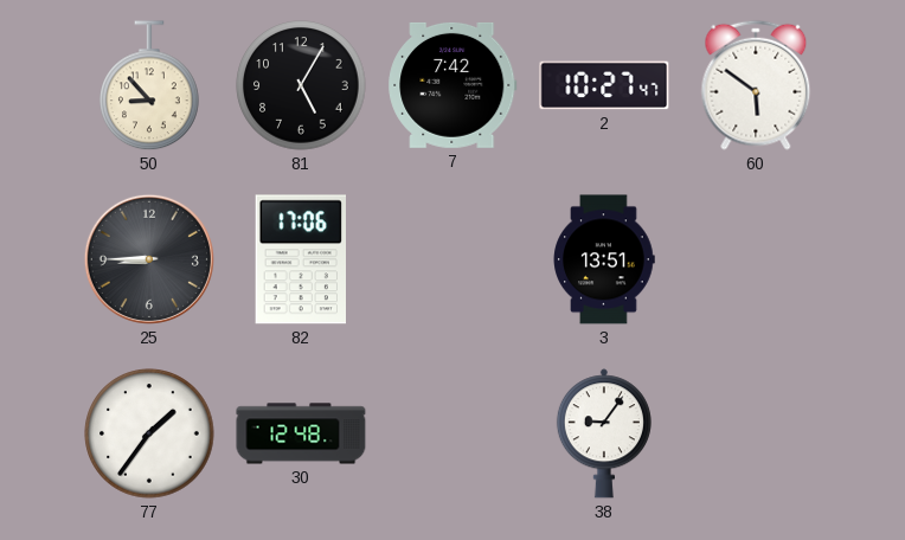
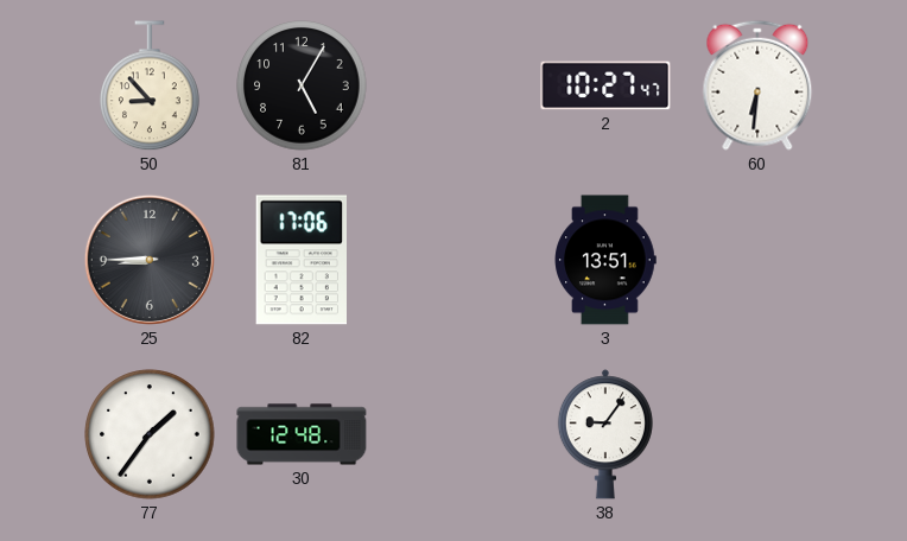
7: 7:42 -> none (452, 85)
60: 5:51 -> 6:31 (757, 85)
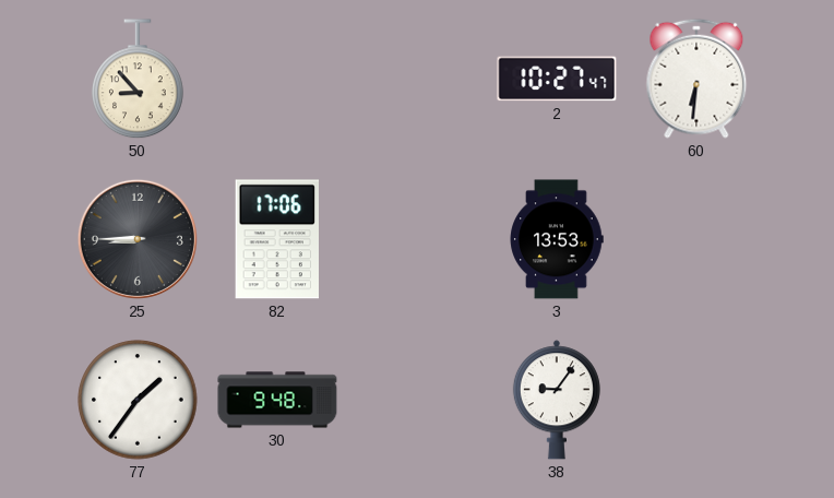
81: 5:05 -> none (302, 85)
3: 13:51 -> 13:53 (557, 239)
30: 12:48 -> 9:48 (277, 400)
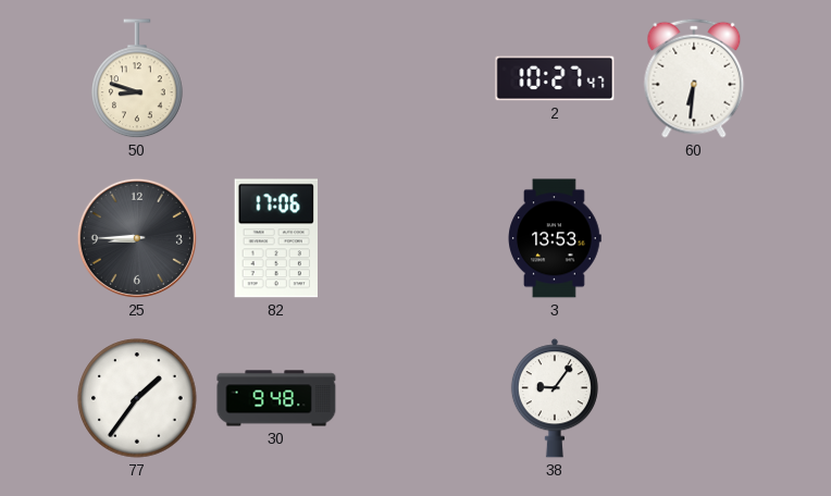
50: 8:53 -> 8:48 (137, 79)
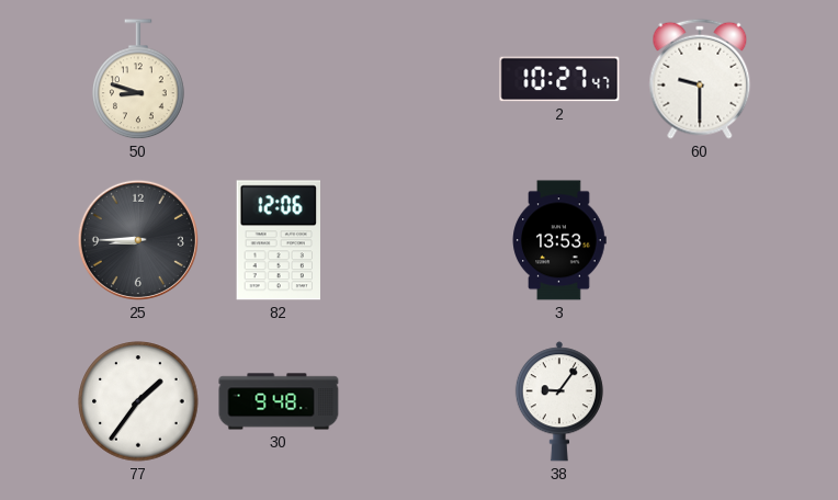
60: 6:31 -> 9:30 (700, 79)
82: 17:06 -> 12:06 (278, 240)
